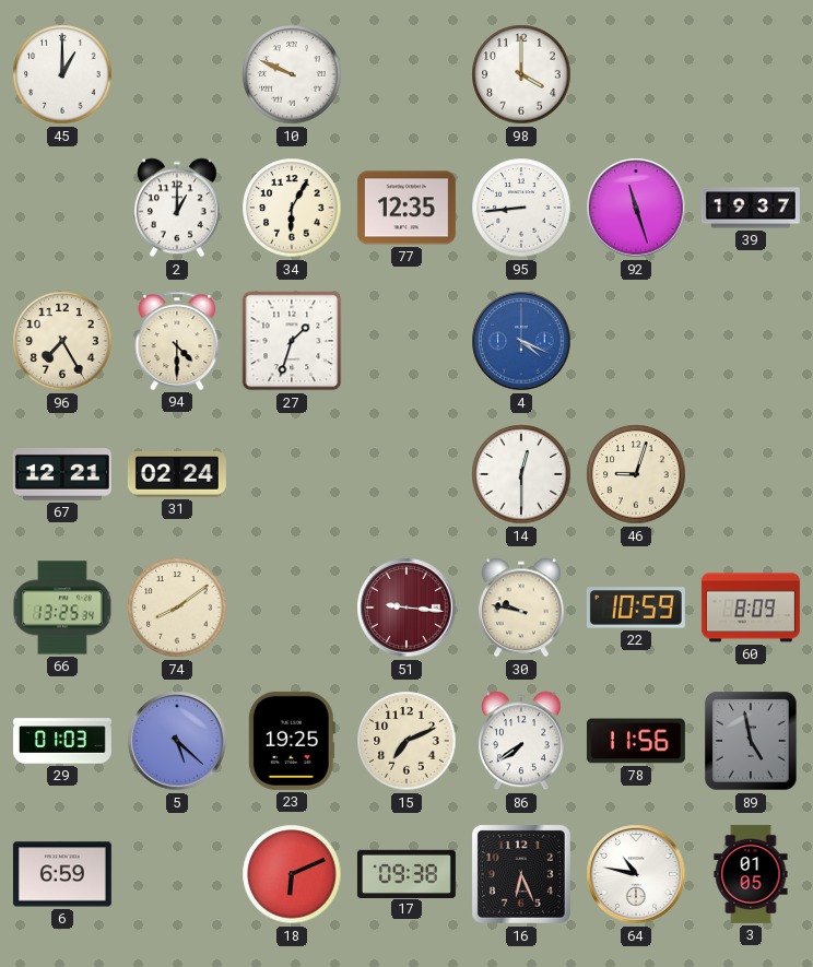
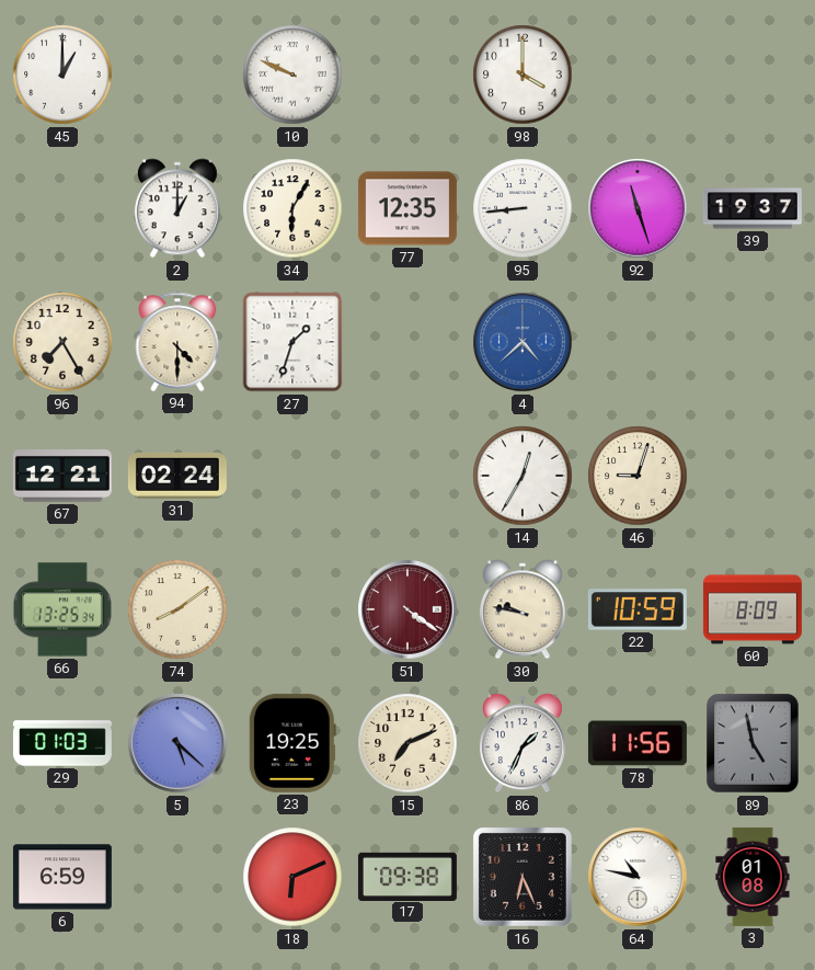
4: 4:19 -> 4:38 (523, 342)
14: 12:30 -> 12:35 (523, 476)
51: 9:16 -> 4:21 (407, 609)
86: 7:39 -> 1:34 (523, 743)
3: 01:05 -> 01:08 (753, 877)
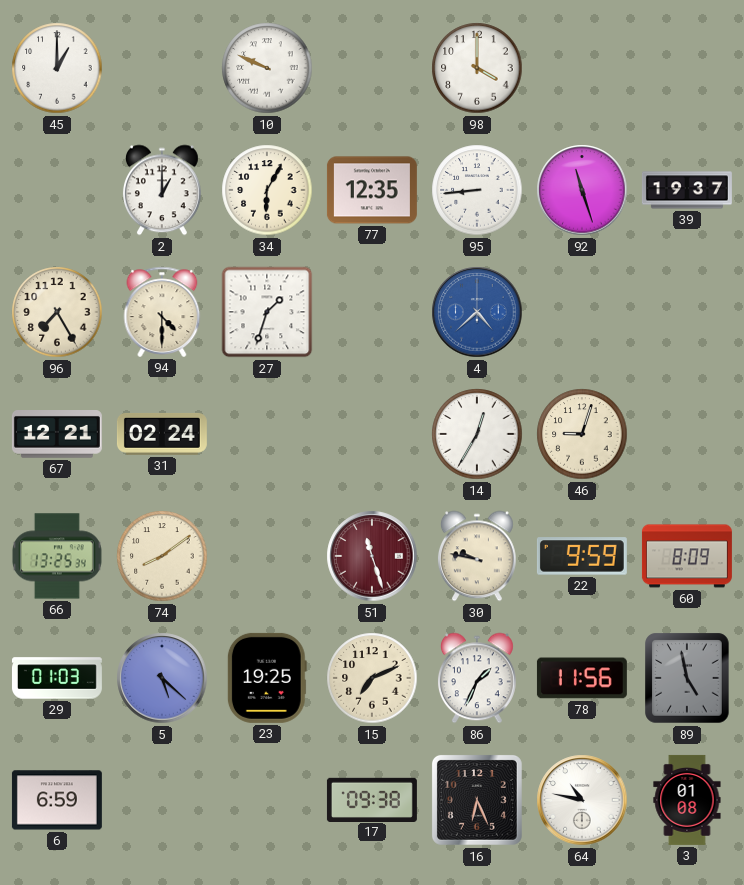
51: 4:21 -> 11:27 (372, 556)
22: 10:59 -> 9:59 (582, 556)
18: 6:11 -> none (292, 877)
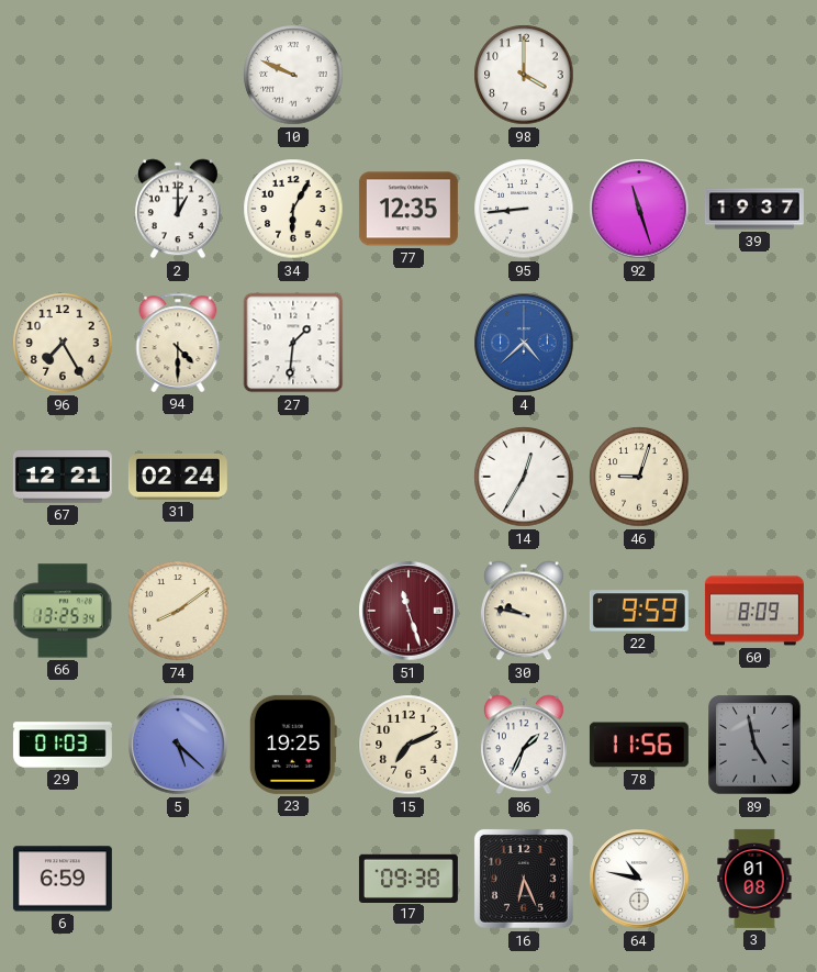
45: 1:00 -> none (57, 68)
27: 1:33 -> 1:31 (293, 343)
